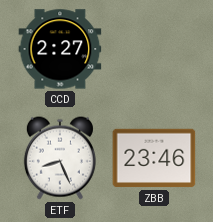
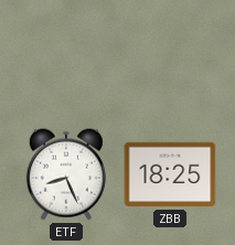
CCD: 2:27 -> none (60, 49)
ZBB: 23:46 -> 18:25 (170, 174)
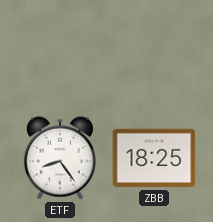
ETF: 8:26 -> 8:24 (60, 158)
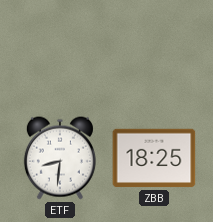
ETF: 8:24 -> 8:31 (60, 158)
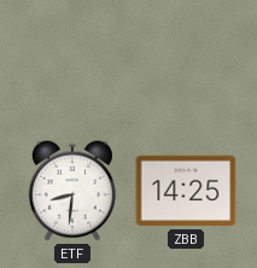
ZBB: 18:25 -> 14:25 (186, 191)
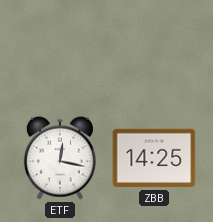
ETF: 8:31 -> 12:17 (60, 158)
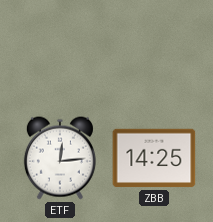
ETF: 12:17 -> 12:14 (60, 158)
